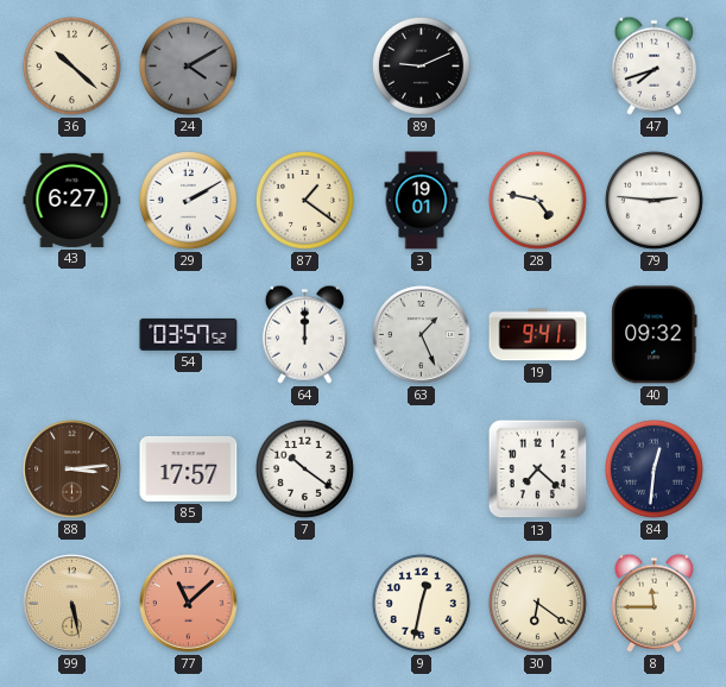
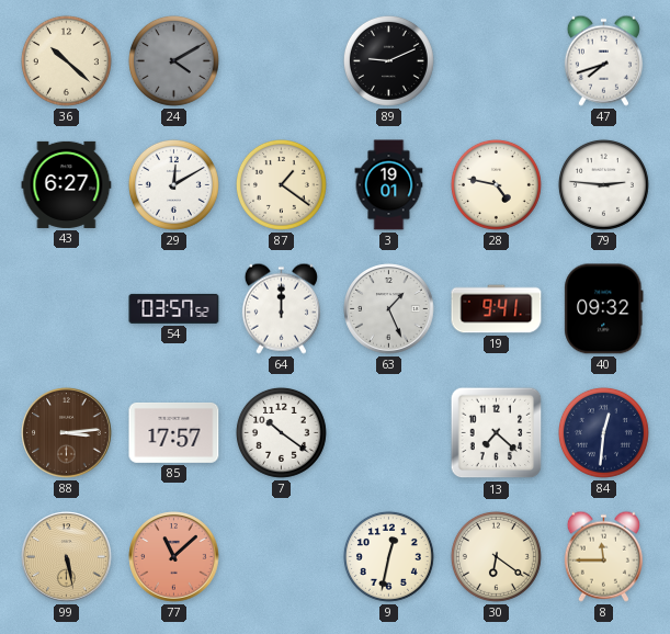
29: 2:10 -> 12:10 (173, 184)
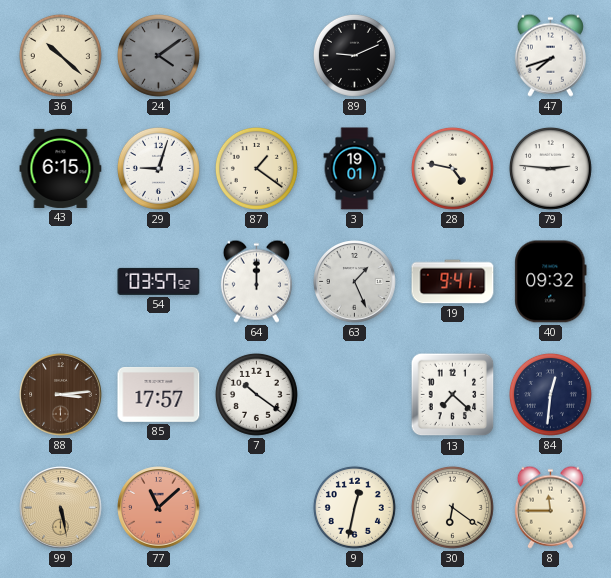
24: 4:10 -> 4:09 (158, 55)
43: 6:27 -> 6:15 (61, 168)
29: 12:10 -> 9:03 (158, 168)
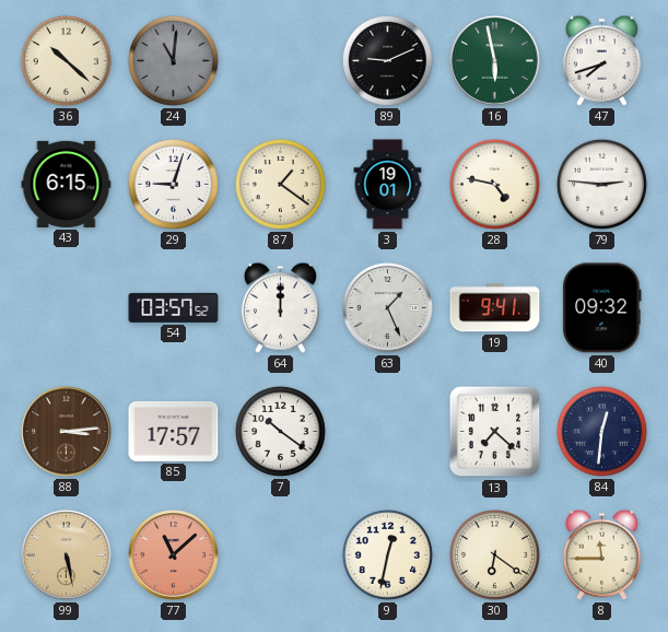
24: 4:09 -> 11:01 (173, 60)
16: none -> 5:58 (495, 61)
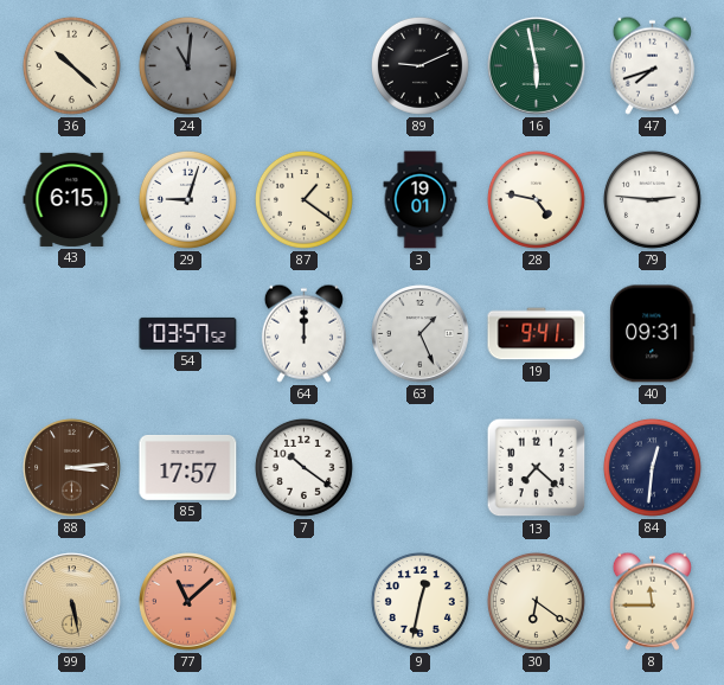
40: 09:32 -> 09:31 (653, 334)
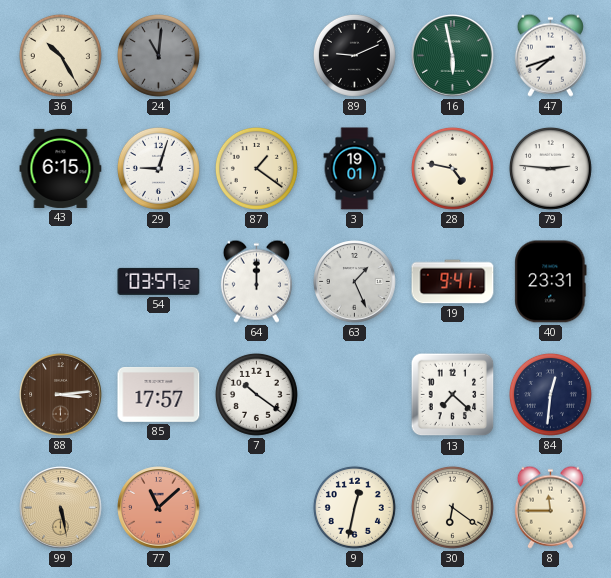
36: 10:22 -> 10:25 (60, 55)
40: 09:31 -> 23:31 (551, 282)
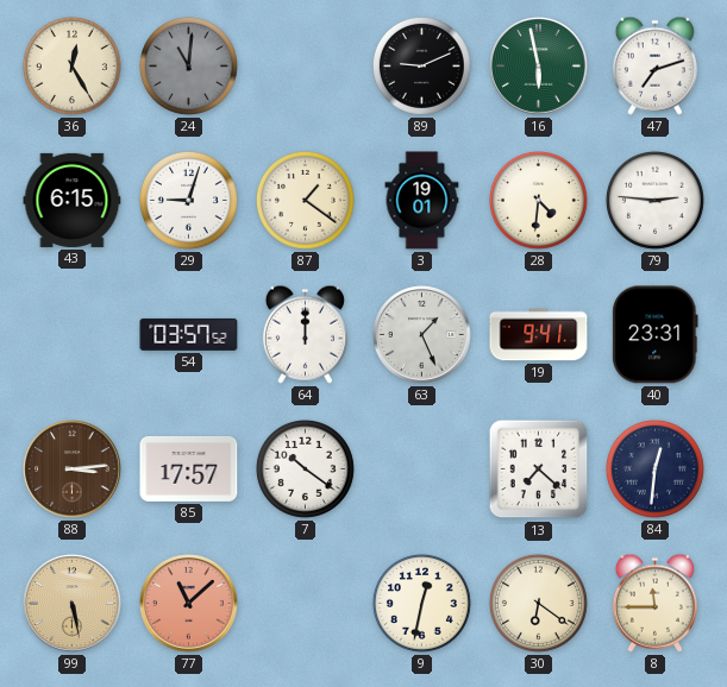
36: 10:25 -> 12:25 (71, 65)
47: 7:42 -> 7:12 (654, 65)
28: 4:47 -> 4:31 (538, 200)
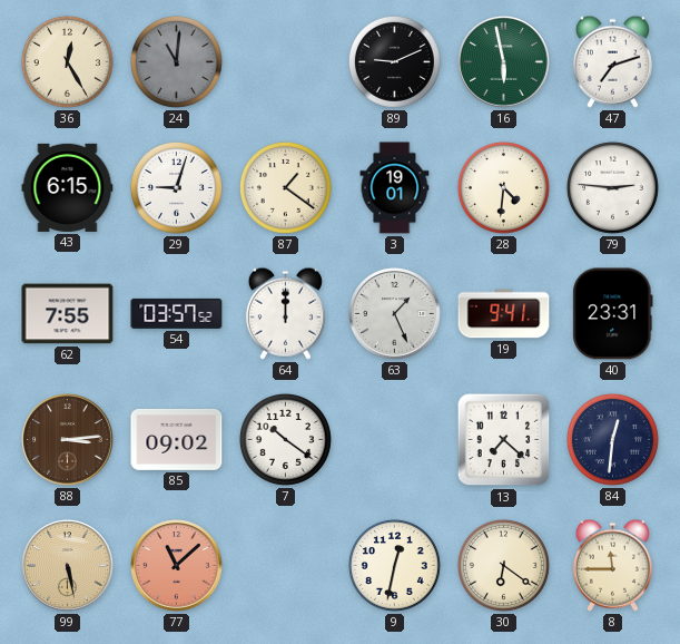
62: none -> 7:55 (68, 314)
85: 17:57 -> 09:02 (177, 439)
